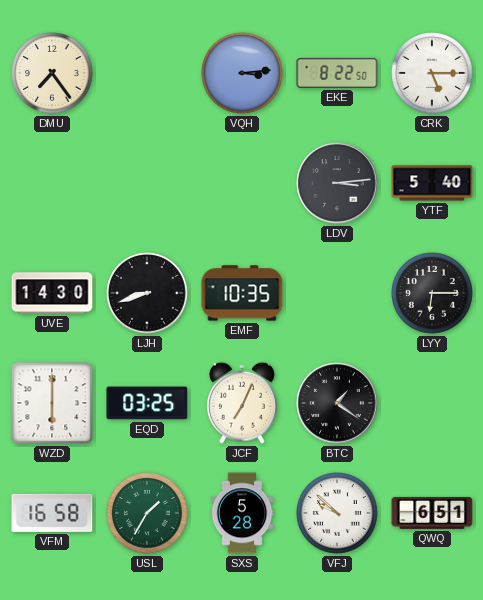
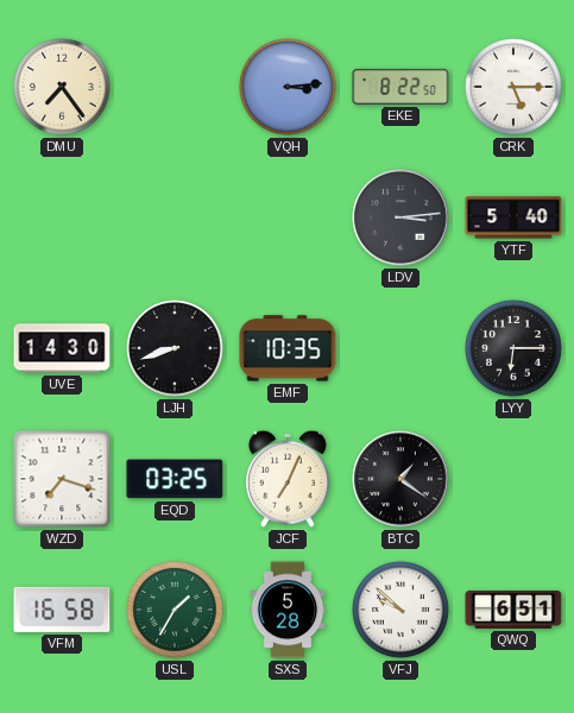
WZD: 6:00 -> 7:18 (62, 479)
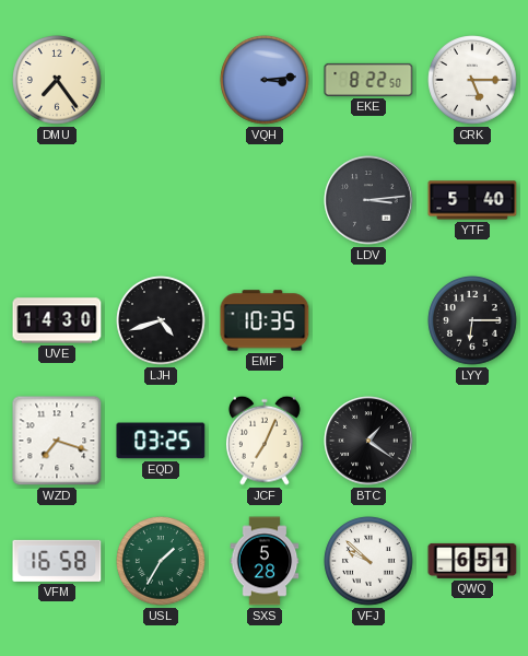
LJH: 8:42 -> 4:42 (161, 320)
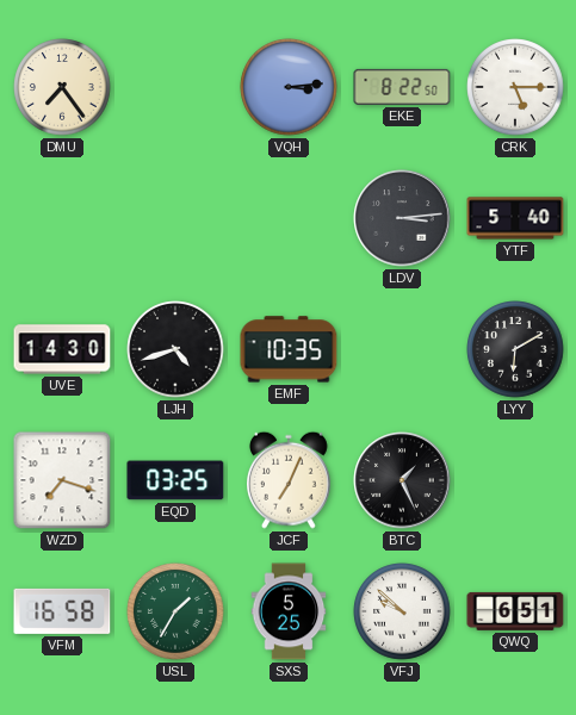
LYY: 6:15 -> 6:10 (515, 349)
BTC: 1:21 -> 1:26 (402, 480)
SXS: 5:28 -> 5:25 (289, 611)
